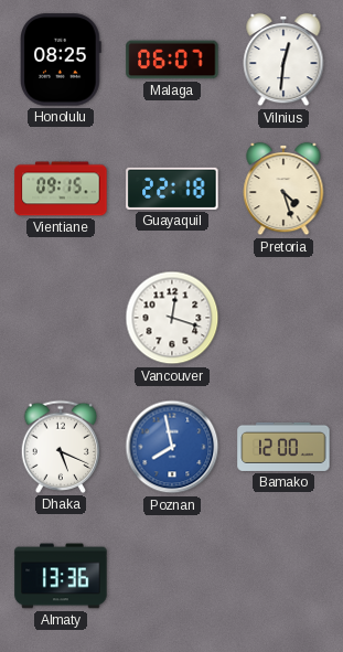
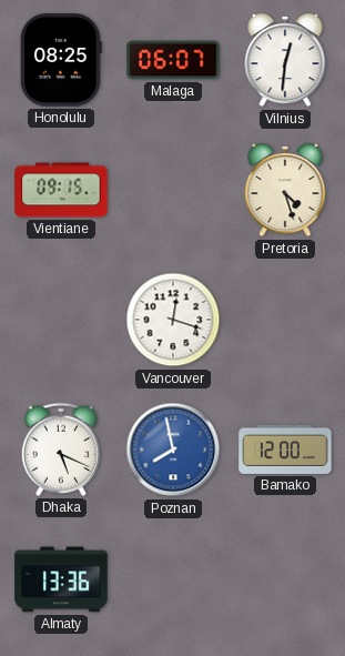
Guayaquil: 22:18 -> none (172, 189)
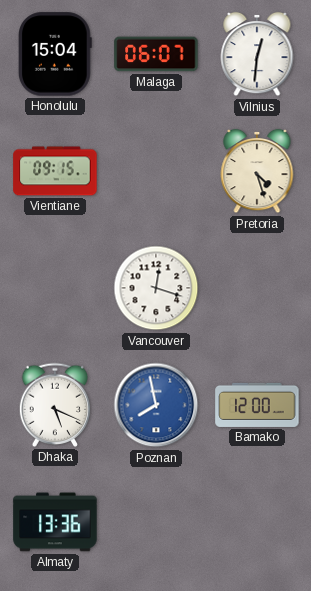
Honolulu: 08:25 -> 15:04 (56, 54)
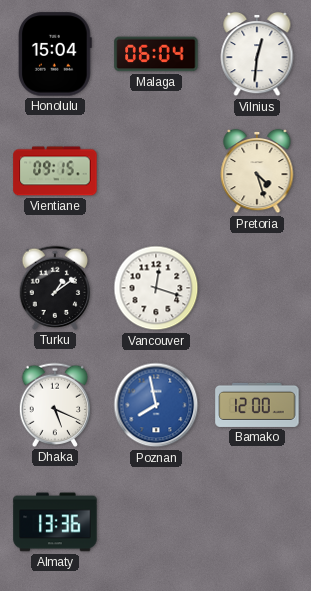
Malaga: 06:07 -> 06:04 (156, 54)
Turku: none -> 1:09 (55, 288)
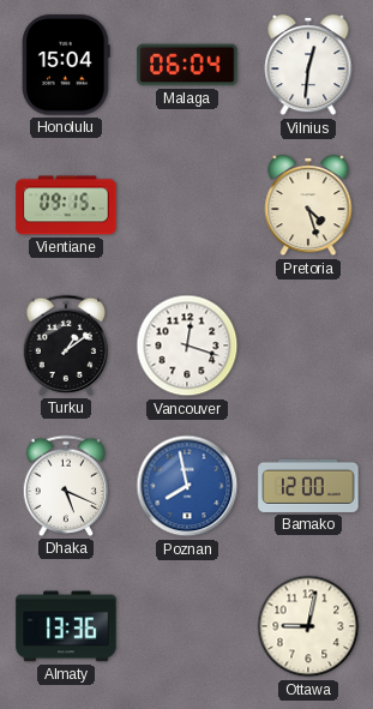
Ottawa: none -> 9:02 (308, 626)
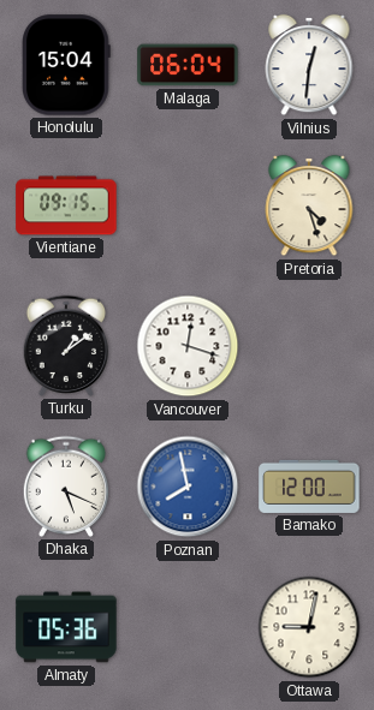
Almaty: 13:36 -> 05:36 (66, 627)
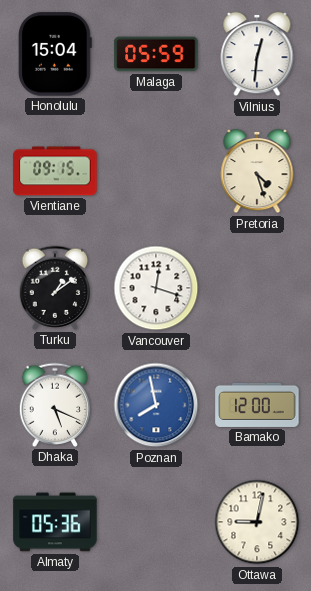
Malaga: 06:04 -> 05:59 (156, 54)
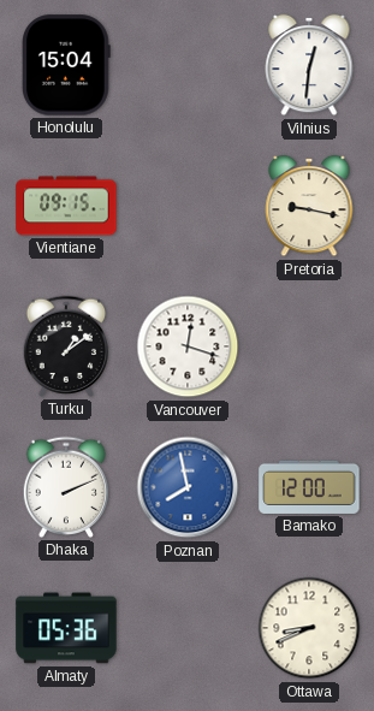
Malaga: 05:59 -> none (156, 54)
Pretoria: 4:27 -> 9:17 (309, 206)
Dhaka: 5:19 -> 2:11 (66, 487)
Ottawa: 9:02 -> 8:41 (309, 628)
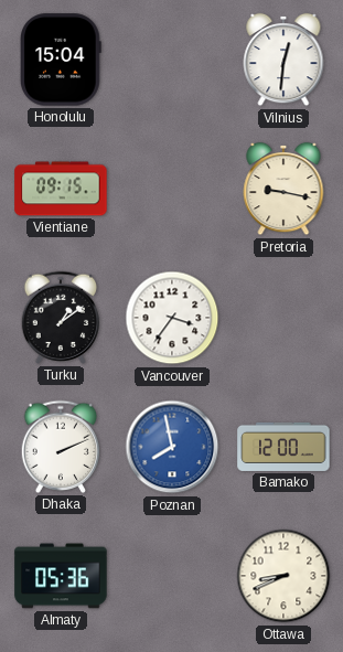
Vancouver: 12:18 -> 3:36 (172, 318)
